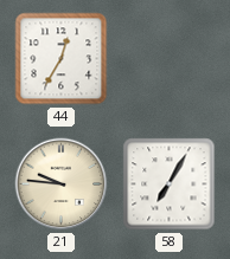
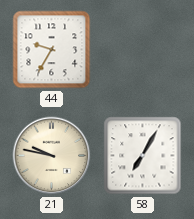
44: 12:35 -> 9:35 (52, 50)
21: 9:46 -> 9:47 (52, 156)
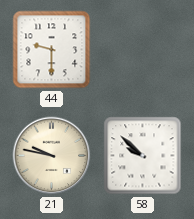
44: 9:35 -> 9:30 (52, 50)
58: 7:05 -> 9:52 (143, 156)
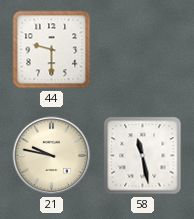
58: 9:52 -> 11:28 (143, 156)
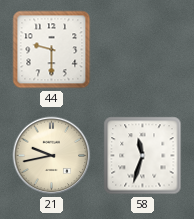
21: 9:47 -> 9:43 (52, 156)
58: 11:28 -> 11:33 (143, 156)
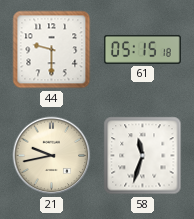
61: none -> 05:15 (143, 49)
